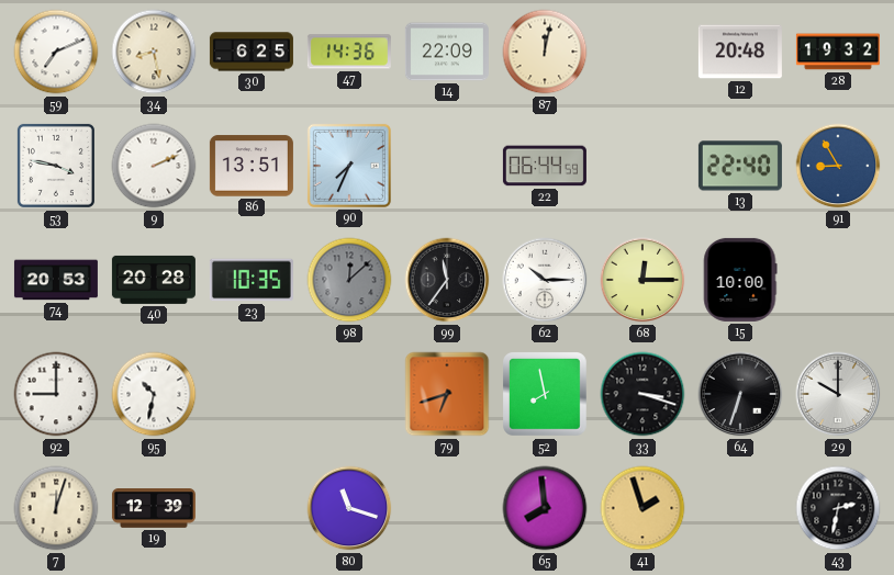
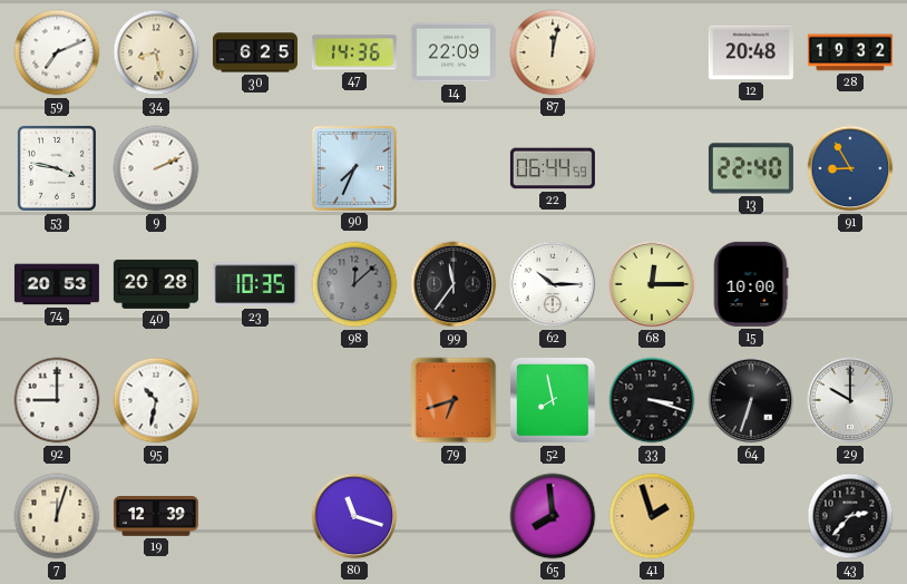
86: 13:51 -> none (252, 166)
43: 2:32 -> 2:37 (850, 516)
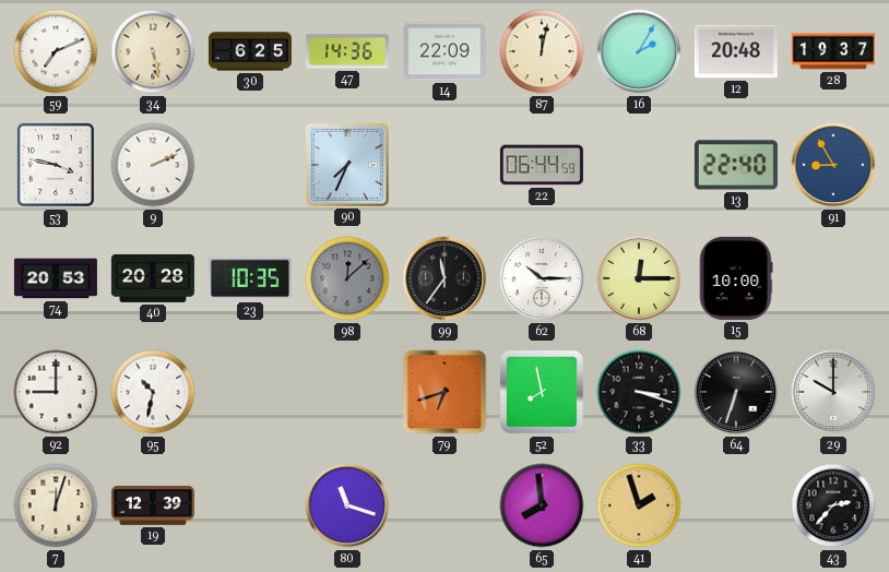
34: 8:28 -> 5:28 (153, 51)
16: none -> 2:05 (639, 51)
28: 19:32 -> 19:37 (833, 51)
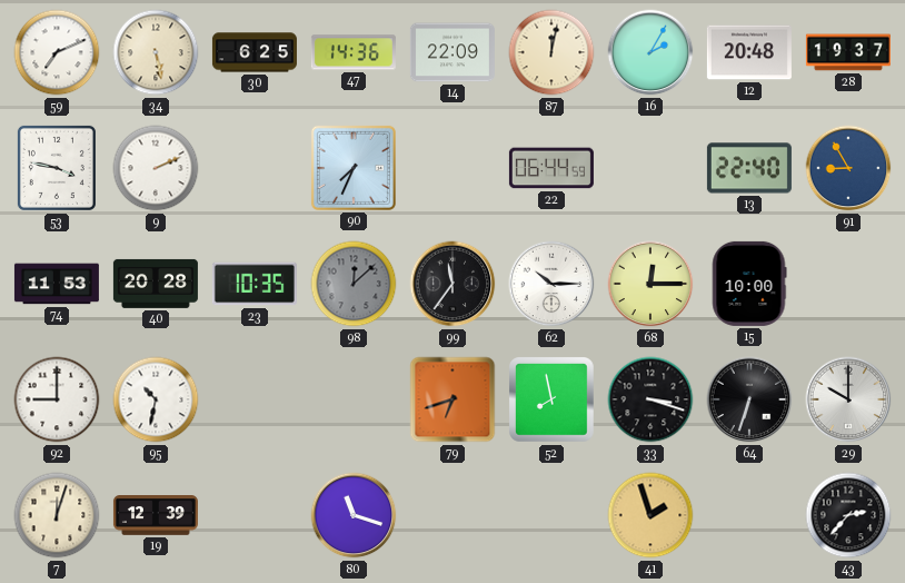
74: 20:53 -> 11:53 (57, 284)
65: 7:59 -> none (542, 505)
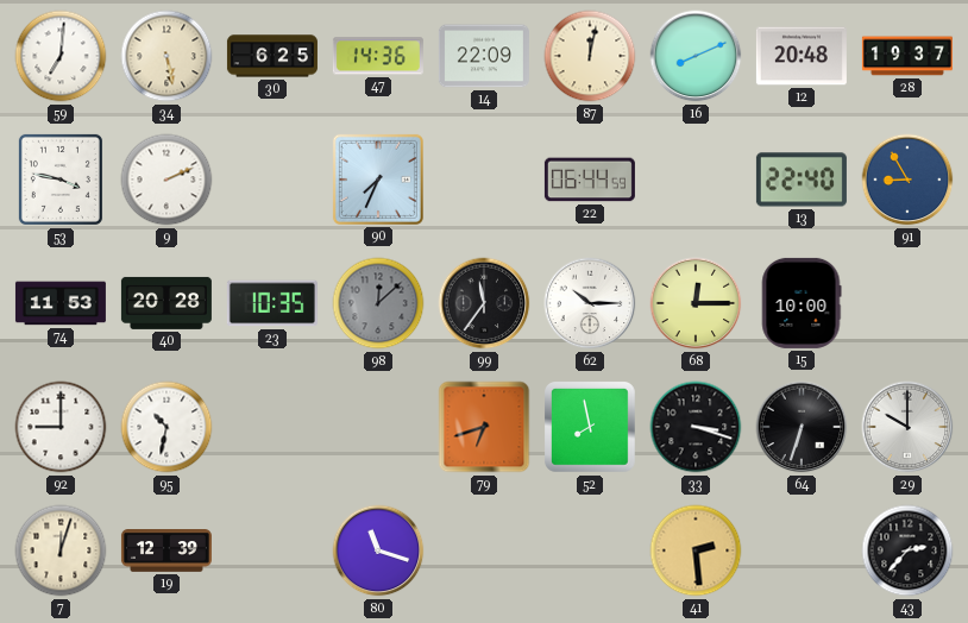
59: 7:11 -> 7:01 (61, 56)
16: 2:05 -> 8:11 (696, 56)
41: 1:57 -> 2:29 (696, 550)
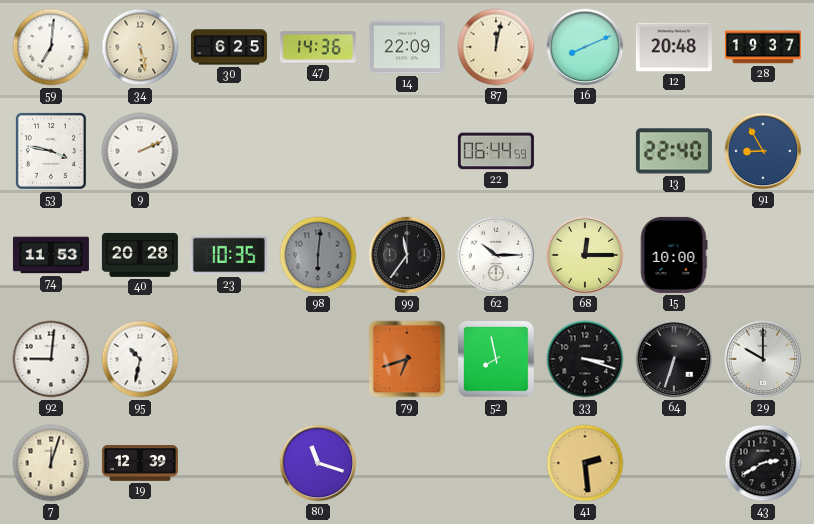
90: 7:34 -> none (378, 180)
98: 12:08 -> 6:01 (318, 255)
92: 9:00 -> 9:01 (51, 359)
43: 2:37 -> 2:40 (763, 463)
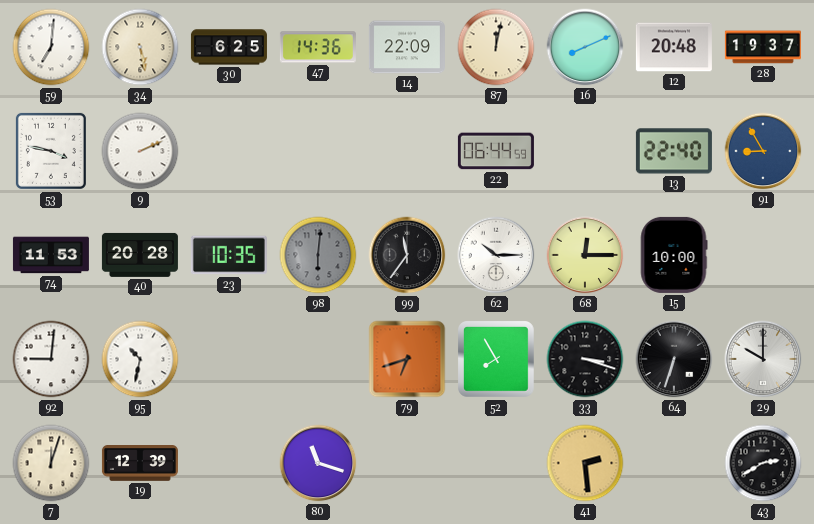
52: 7:58 -> 7:55 (497, 360)
